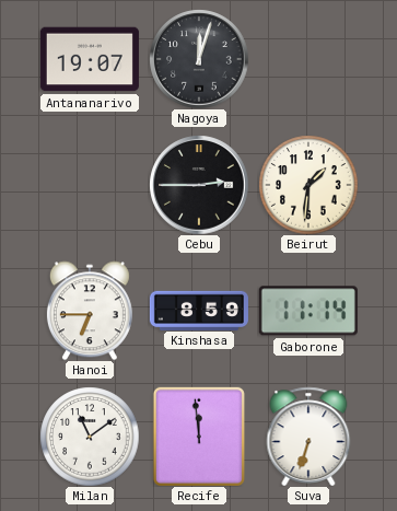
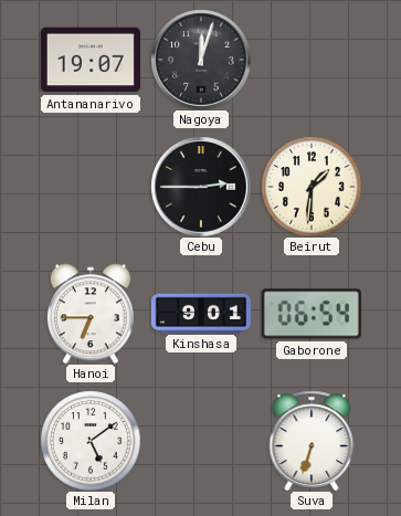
Kinshasa: 8:59 -> 9:01 (201, 313)
Gaborone: 11:14 -> 06:54 (312, 314)
Milan: 11:09 -> 5:09 (91, 441)
Recife: 11:59 -> none (199, 437)
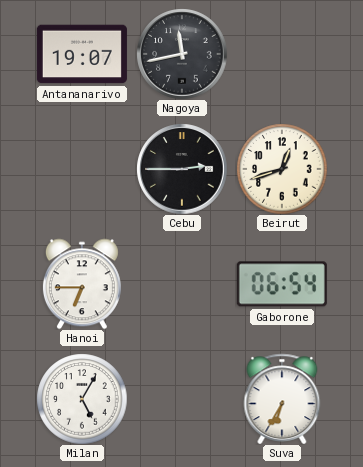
Nagoya: 12:03 -> 11:43 (182, 54)
Beirut: 1:31 -> 12:42 (282, 169)
Kinshasa: 9:01 -> none (201, 313)
Milan: 5:09 -> 5:05 (82, 399)
Suva: 6:33 -> 6:35 (282, 399)
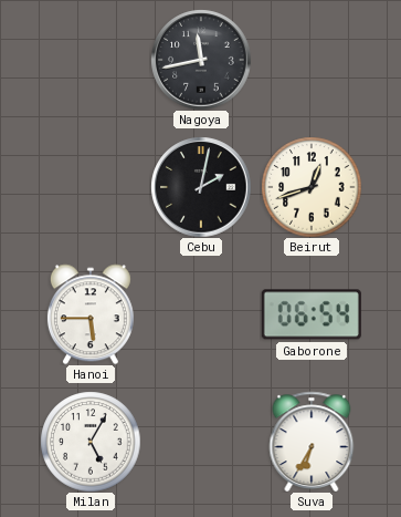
Antananarivo: 19:07 -> none (82, 54)
Cebu: 2:45 -> 2:02 (201, 187)
Hanoi: 6:45 -> 5:45 (91, 314)
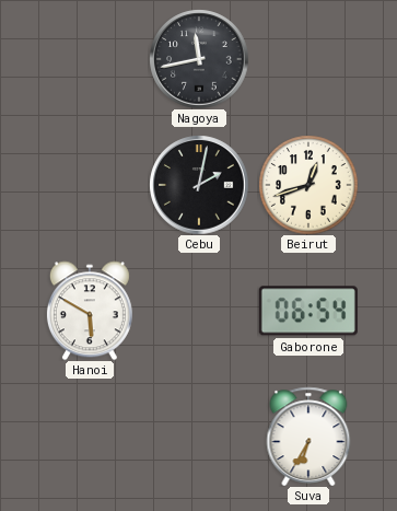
Hanoi: 5:45 -> 5:50 (90, 311)
Milan: 5:05 -> none (91, 442)
